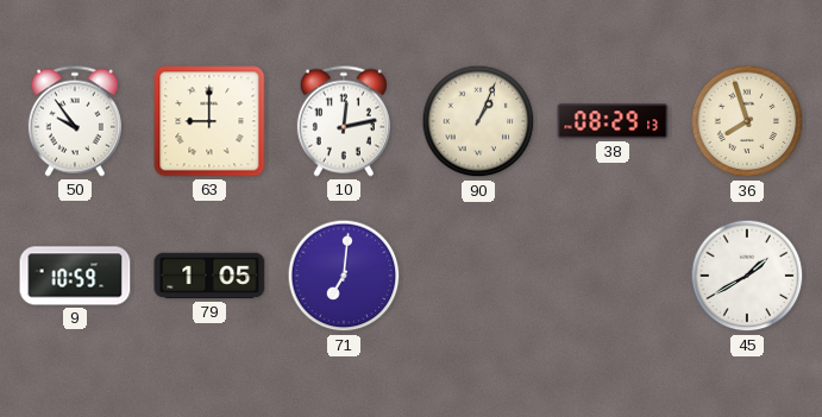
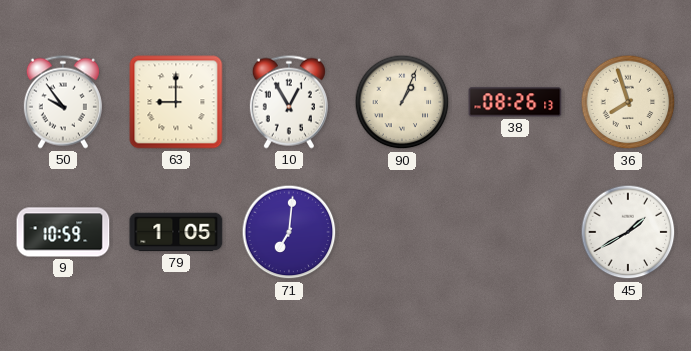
10: 12:13 -> 12:55 (289, 102)
38: 08:29 -> 08:26 (515, 102)
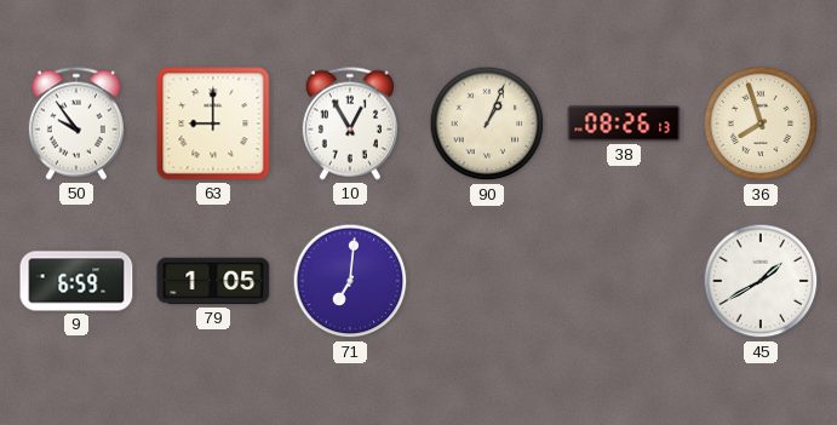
9: 10:59 -> 6:59 (76, 281)
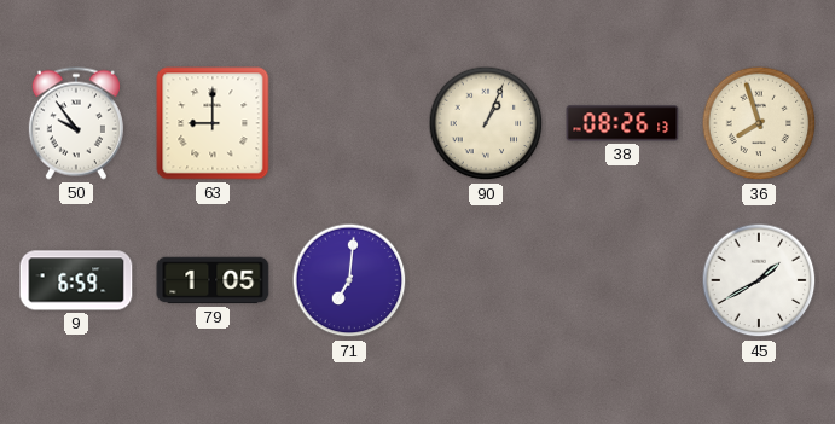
10: 12:55 -> none (350, 124)
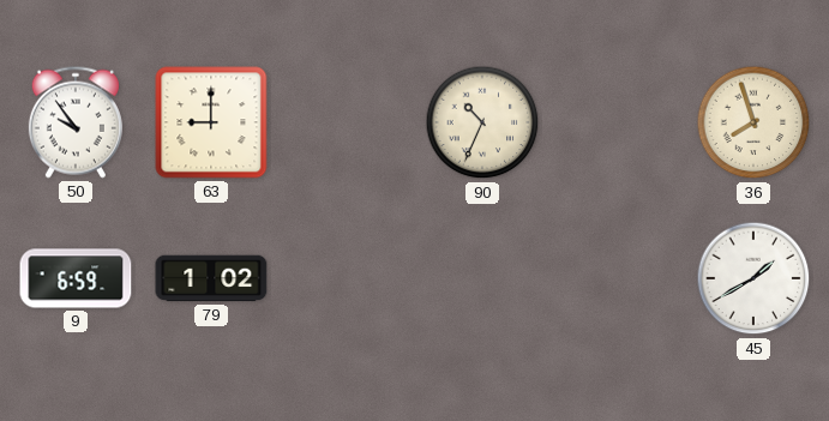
90: 1:04 -> 10:34 (482, 122)
38: 08:26 -> none (622, 123)
79: 1:05 -> 1:02 (211, 278)
71: 7:01 -> none (349, 280)
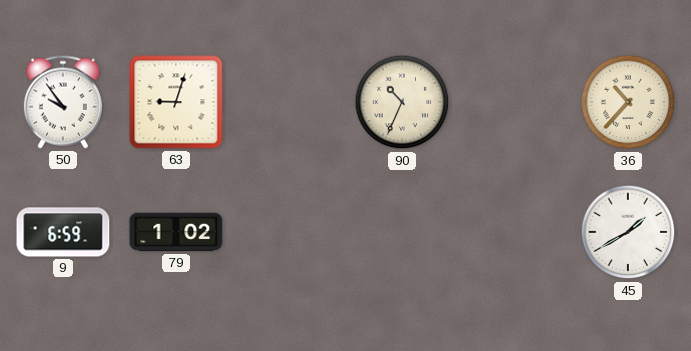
63: 9:00 -> 9:03 (176, 102)
36: 7:57 -> 10:37 (628, 102)
